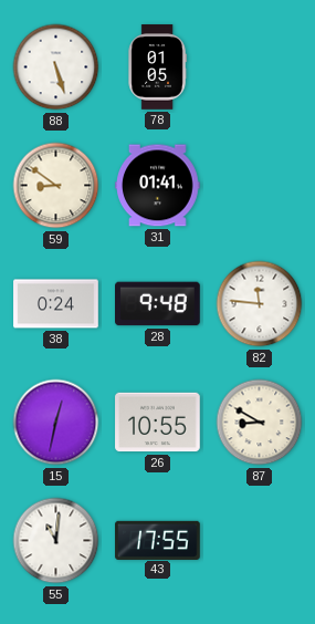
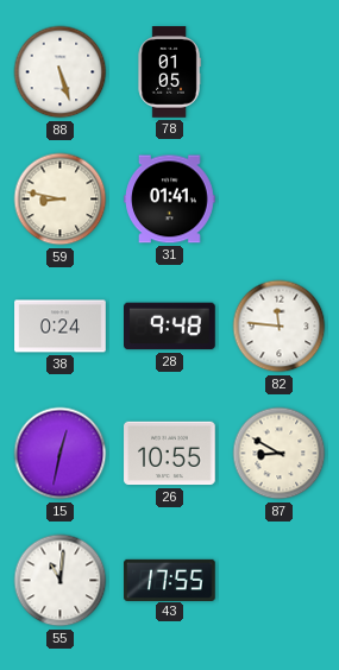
59: 8:51 -> 8:47 (61, 200)
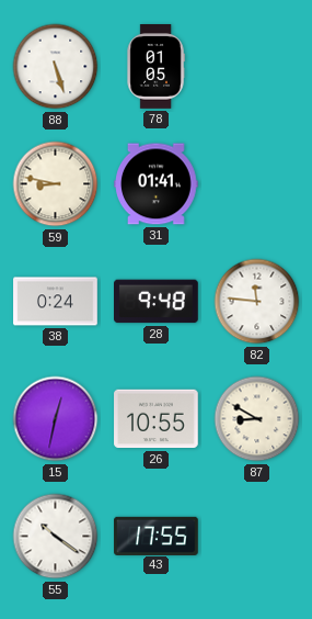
55: 11:01 -> 10:21 (56, 537)
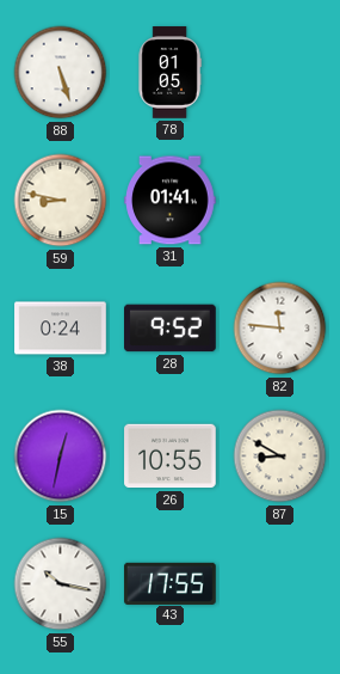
28: 9:48 -> 9:52 (171, 329)
55: 10:21 -> 10:17 (61, 584)
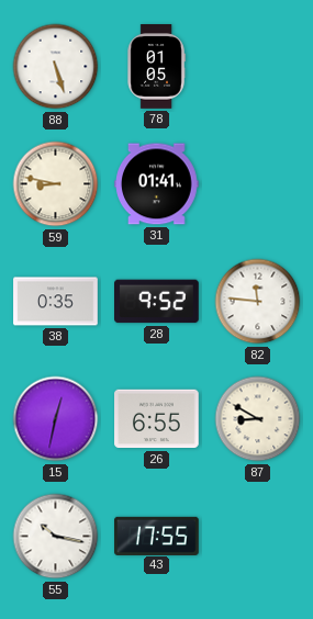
38: 0:24 -> 0:35 (56, 302)
26: 10:55 -> 6:55 (157, 419)
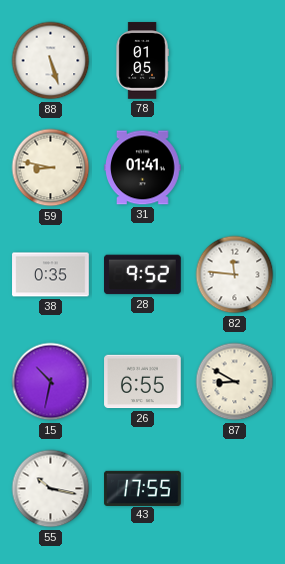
15: 12:32 -> 10:32 (51, 382)
